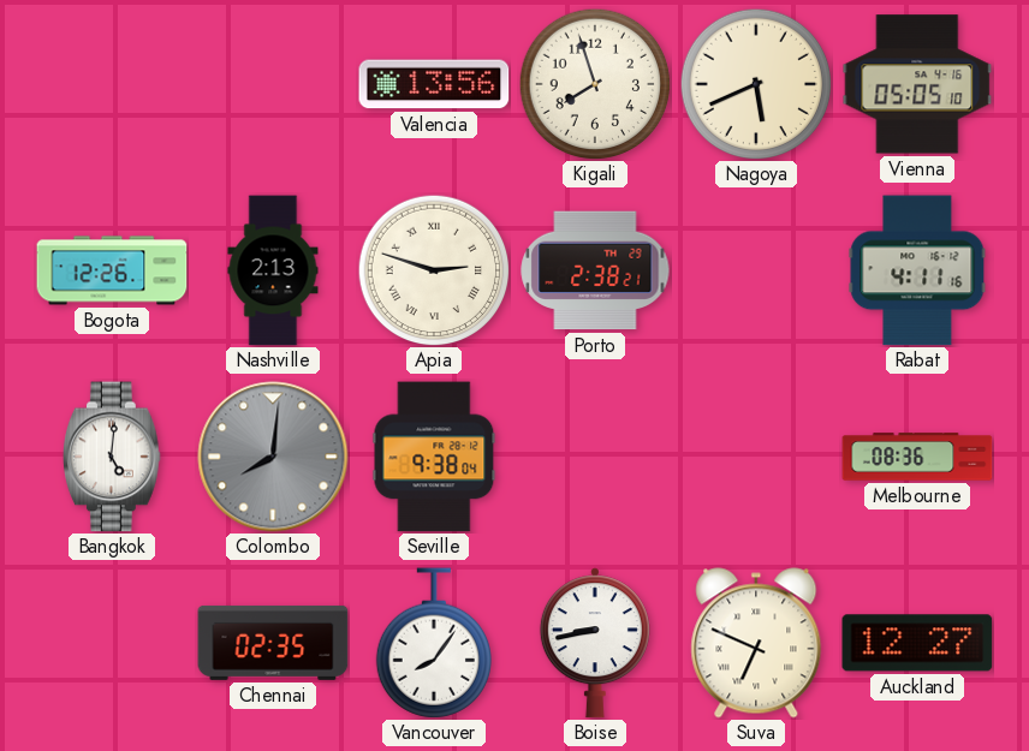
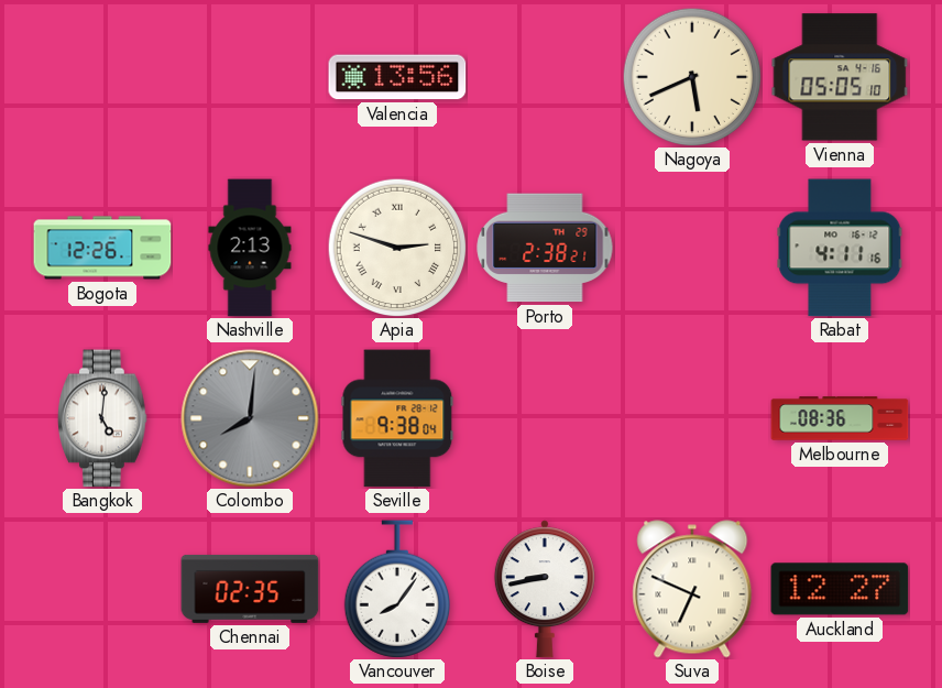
Kigali: 7:57 -> none (595, 84)
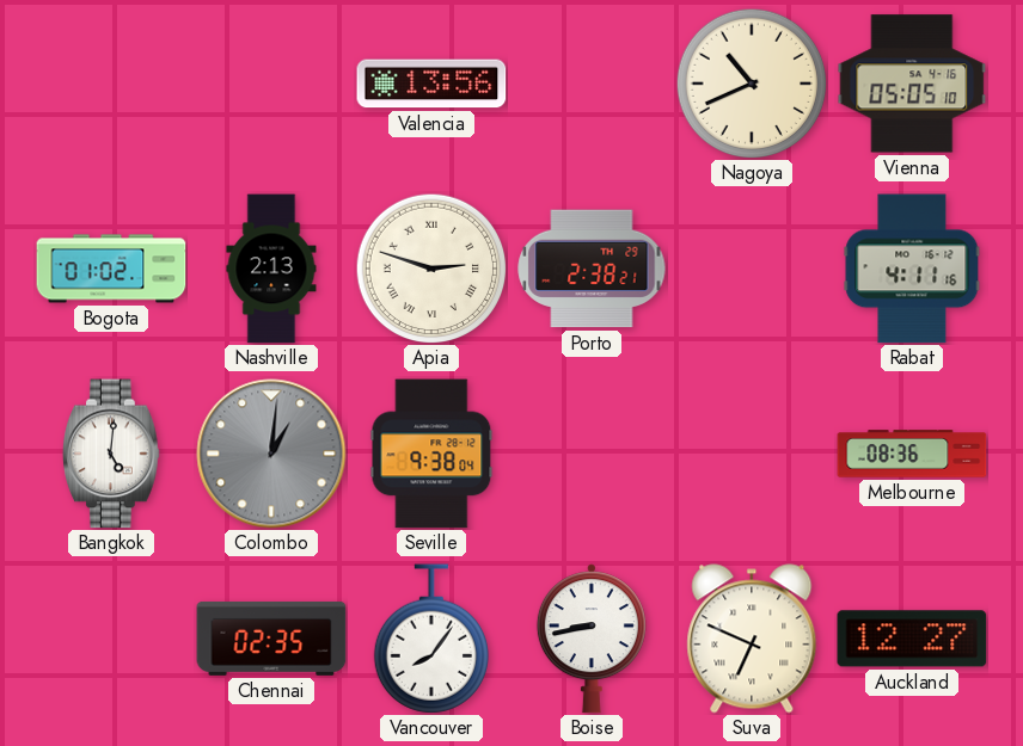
Nagoya: 5:41 -> 10:41 (752, 84)
Bogota: 12:26 -> 01:02 (111, 269)
Colombo: 8:01 -> 1:01 (271, 454)
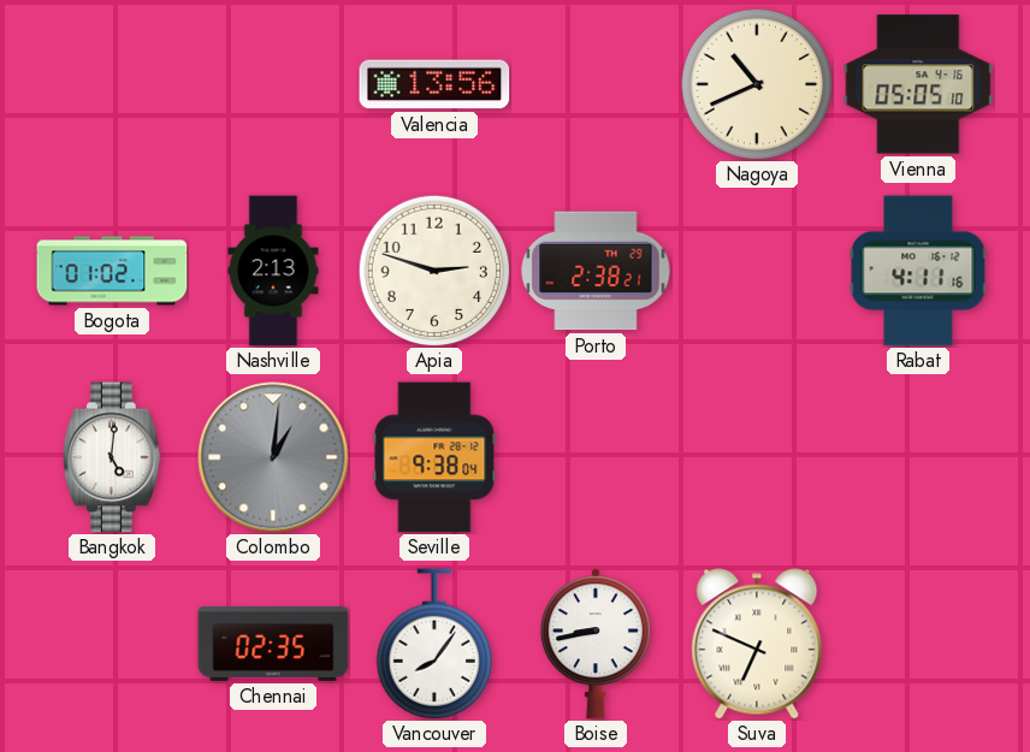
Apia numerals: Roman -> Arabic (434, 271)
Melbourne: 08:36 -> none (912, 454)
Auckland: 12:27 -> none (912, 639)
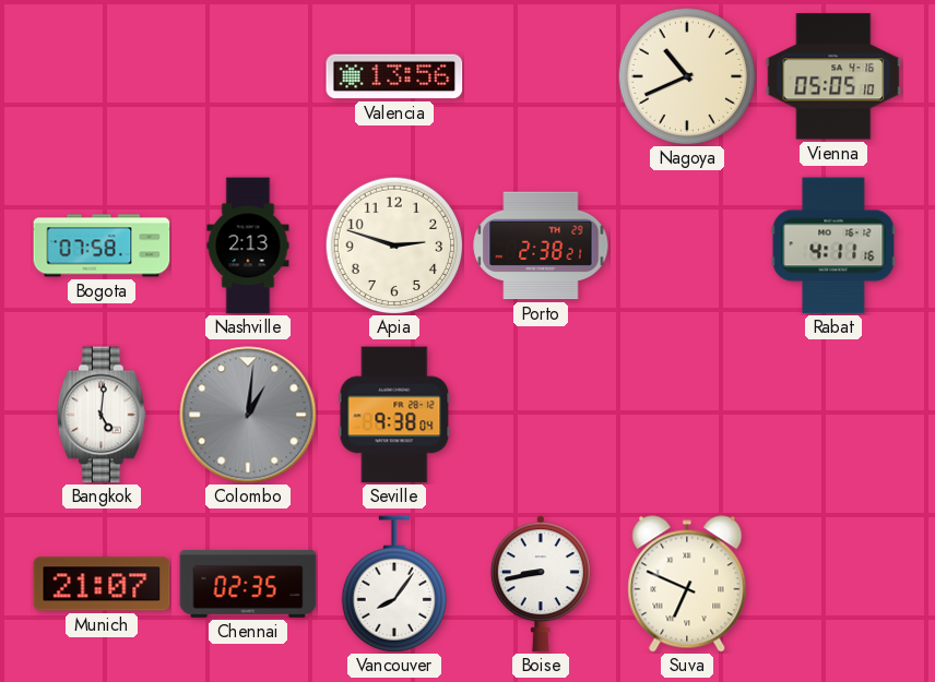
Bogota: 01:02 -> 07:58 (102, 246)
Munich: none -> 21:07 (102, 584)
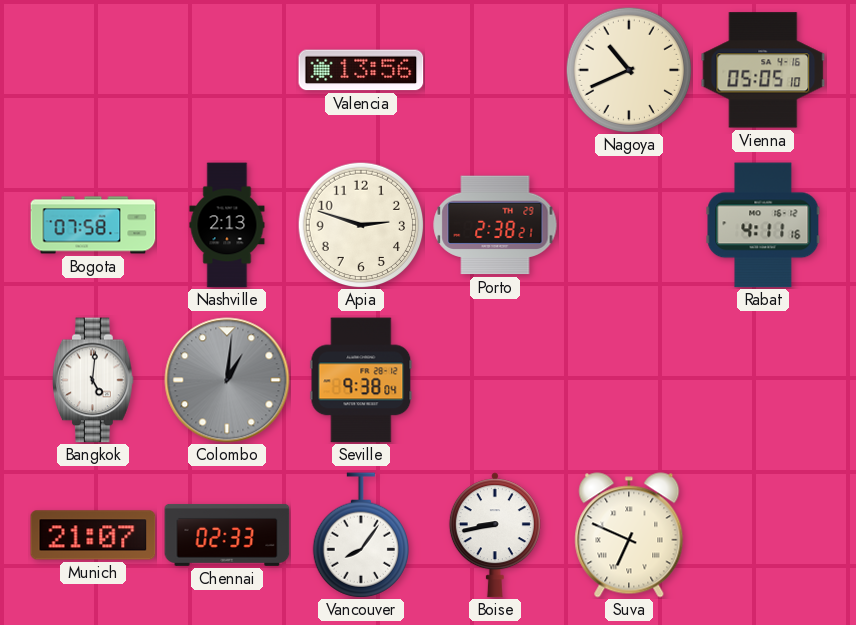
Chennai: 02:35 -> 02:33 (227, 535)
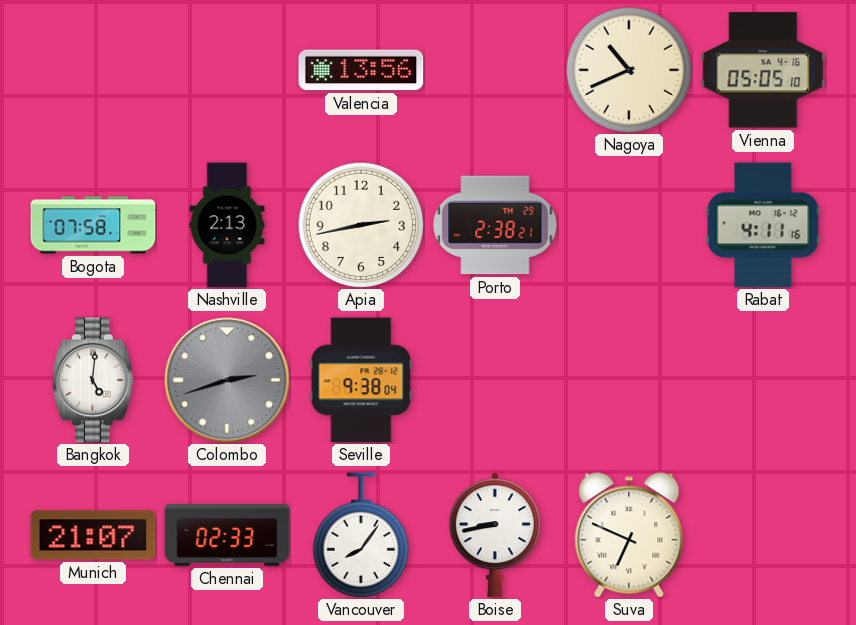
Apia: 2:48 -> 2:43 (361, 225)
Colombo: 1:01 -> 2:42 (227, 380)
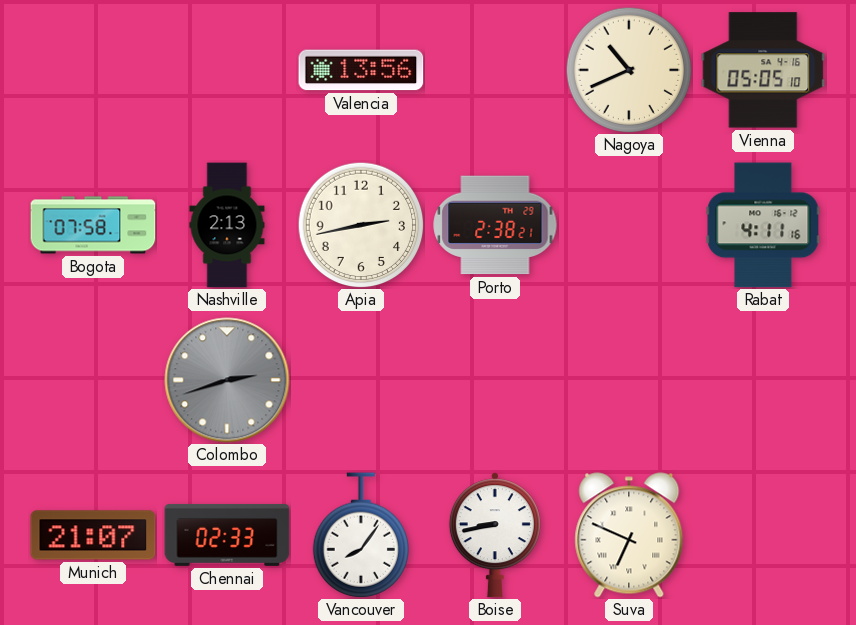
Bangkok: 5:01 -> none (93, 380)
Seville: 9:38 -> none (361, 380)
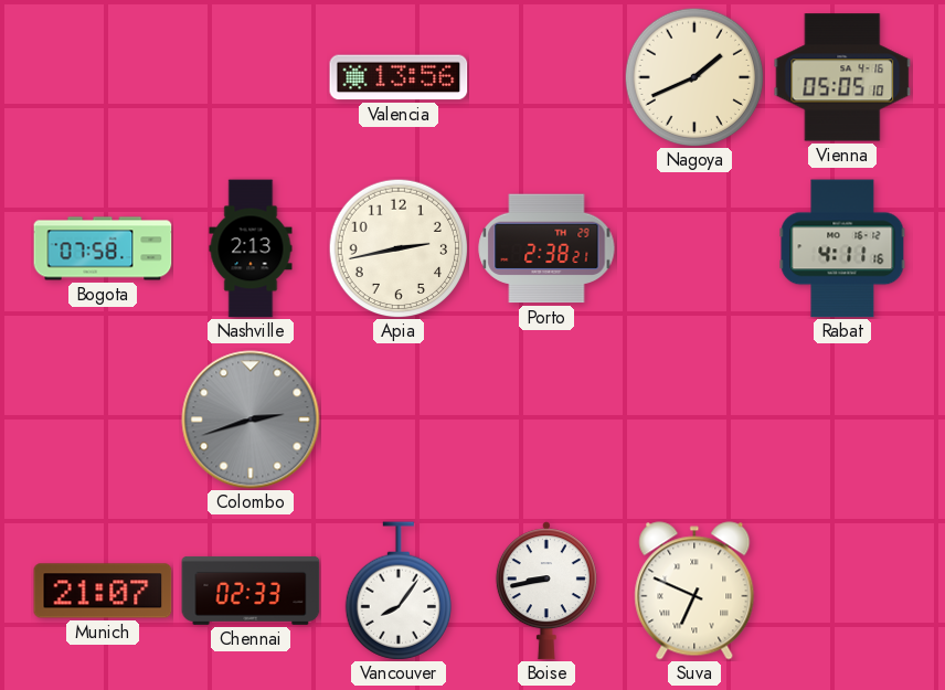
Nagoya: 10:41 -> 1:41 (694, 77)
